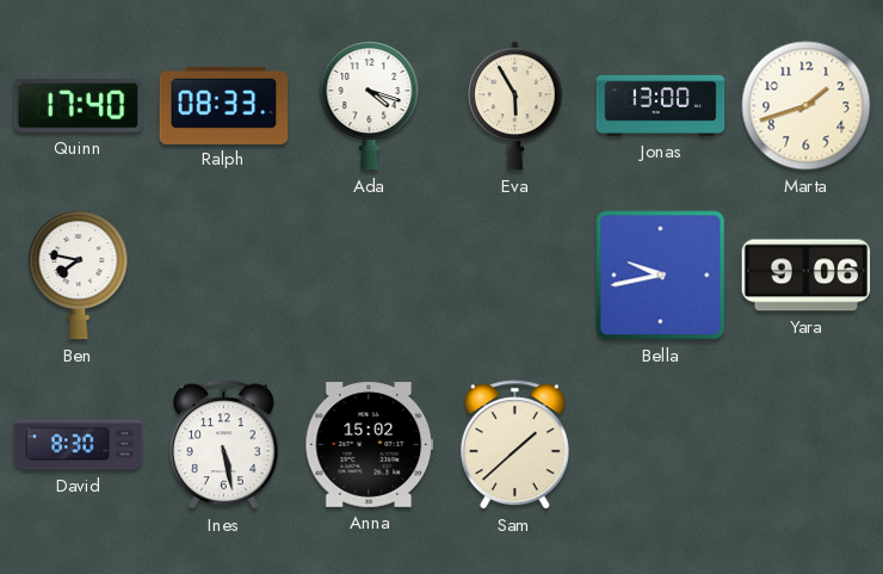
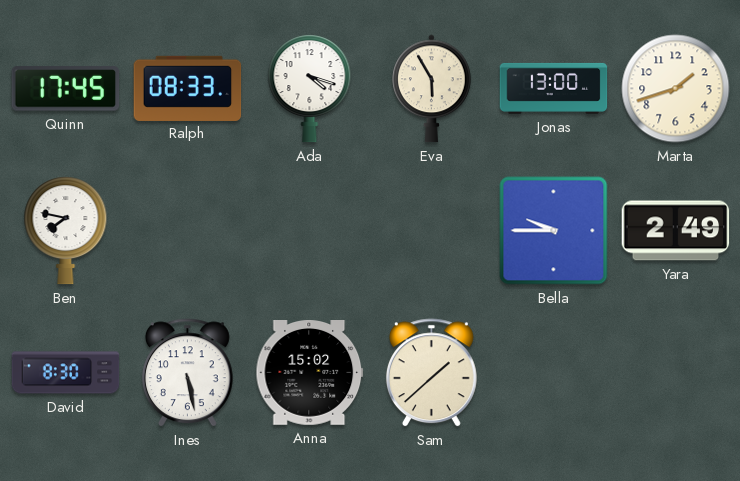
Quinn: 17:40 -> 17:45 (66, 89)
Bella: 9:43 -> 9:45 (554, 231)
Yara: 9:06 -> 2:49 (676, 231)
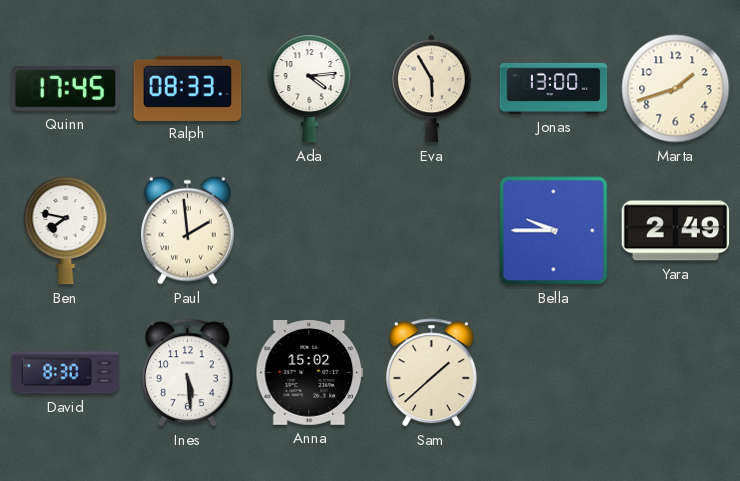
Ada: 4:18 -> 4:14 (310, 89)
Paul: none -> 1:59 (188, 230)
Ines: 5:28 -> 5:29 (187, 373)
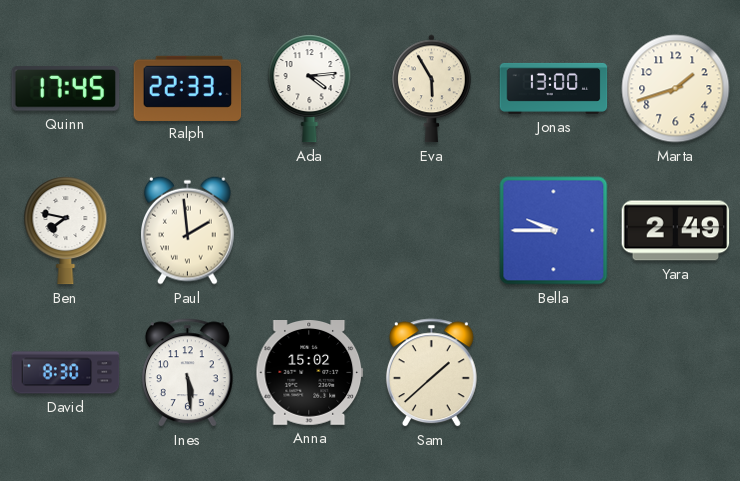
Ralph: 08:33 -> 22:33 (188, 88)
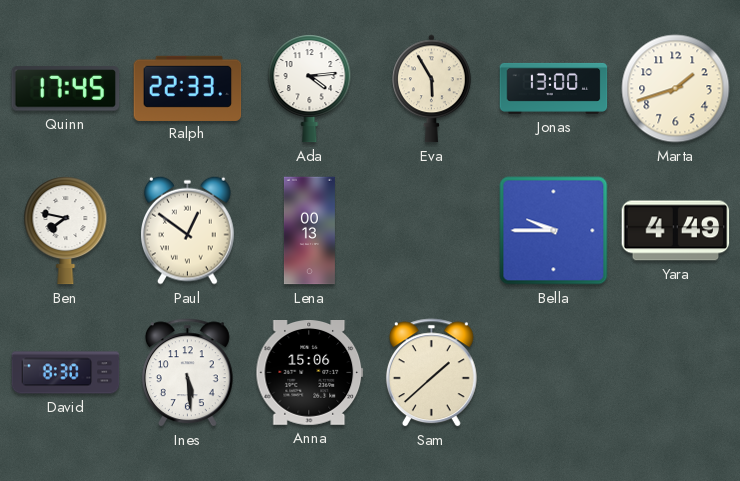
Paul: 1:59 -> 12:51 (188, 230)
Lena: none -> 00:13 (309, 231)
Yara: 2:49 -> 4:49 (676, 231)
Anna: 15:02 -> 15:06 (310, 373)
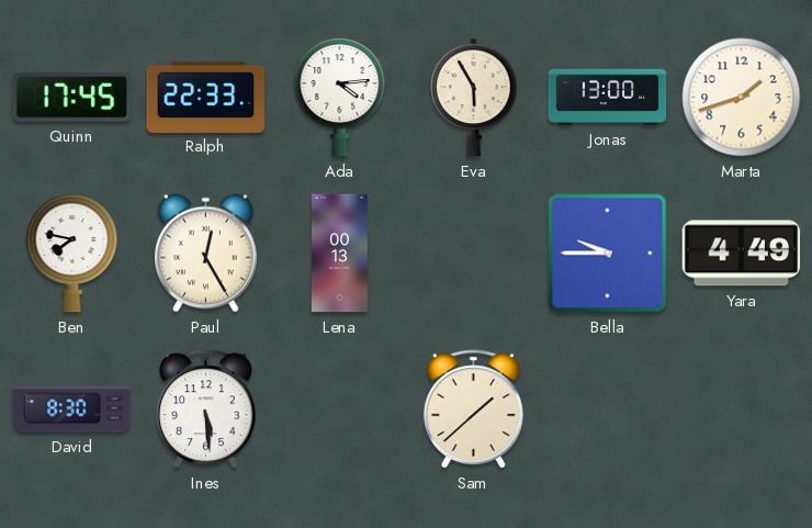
Paul: 12:51 -> 12:25 (206, 252)
Anna: 15:06 -> none (310, 373)
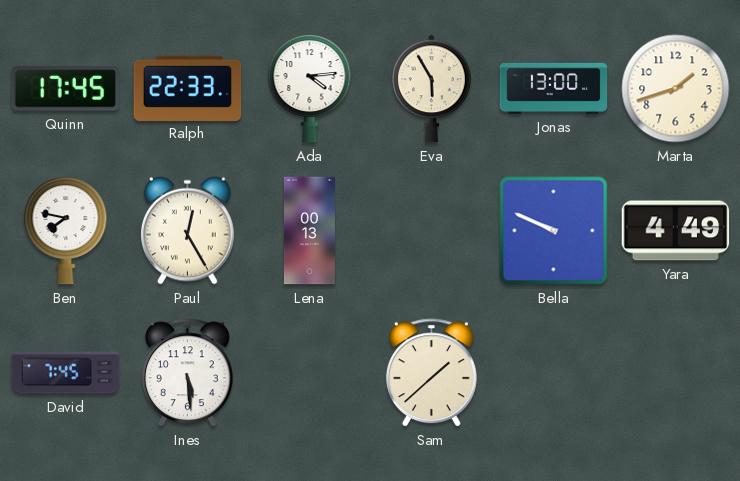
Bella: 9:45 -> 9:49 (554, 231)
David: 8:30 -> 7:45 (66, 373)
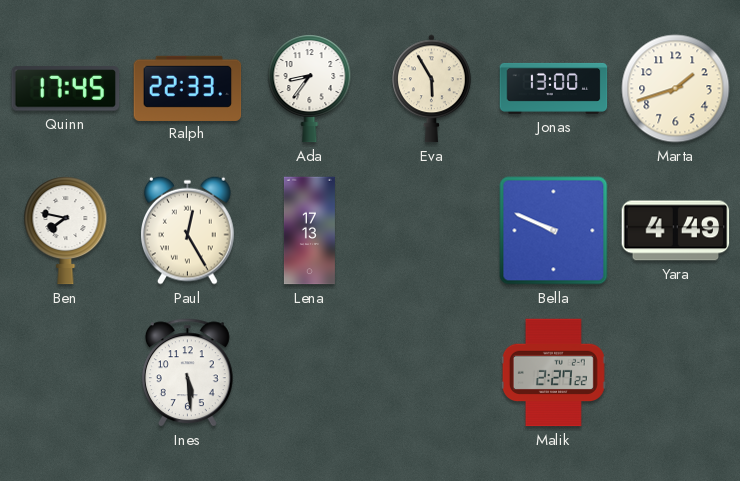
Ada: 4:14 -> 8:36 (310, 89)
Lena: 00:13 -> 17:13 (309, 231)
David: 7:45 -> none (66, 373)
Sam: 1:38 -> none (431, 373)
Malik: none -> 2:27 (553, 373)
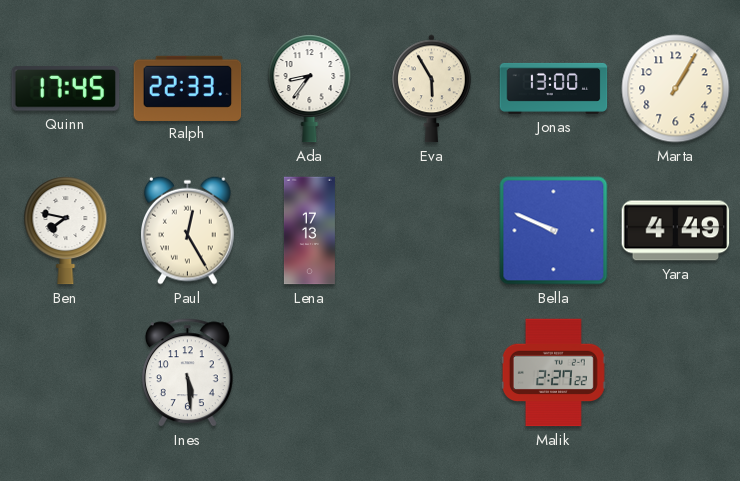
Marta: 1:42 -> 1:05 (676, 89)
